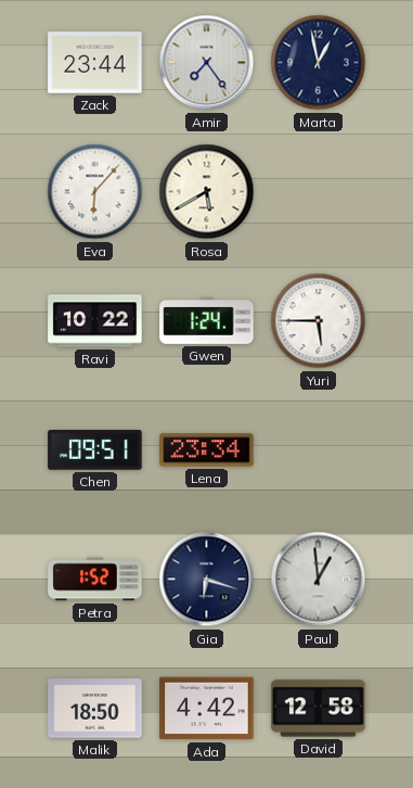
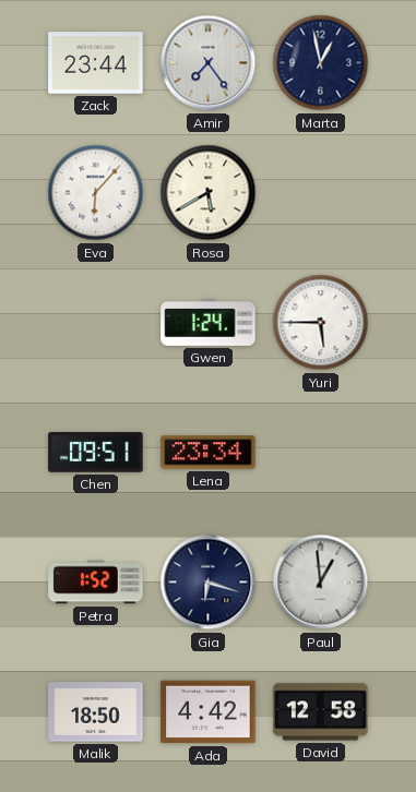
Ravi: 10:22 -> none (95, 321)
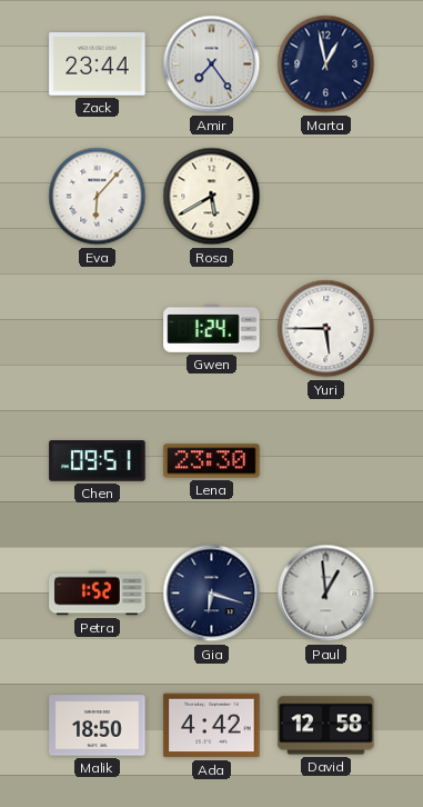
Lena: 23:34 -> 23:30 (212, 461)
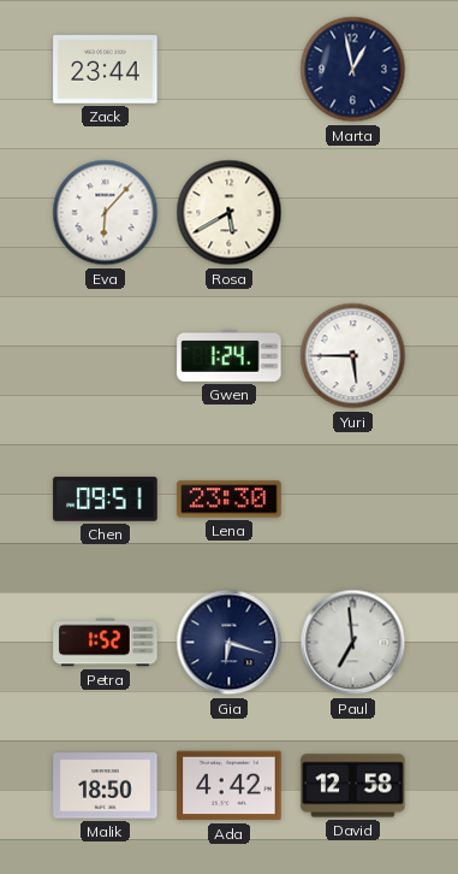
Amir: 7:24 -> none (212, 64)
Paul: 12:59 -> 6:59 (353, 643)
